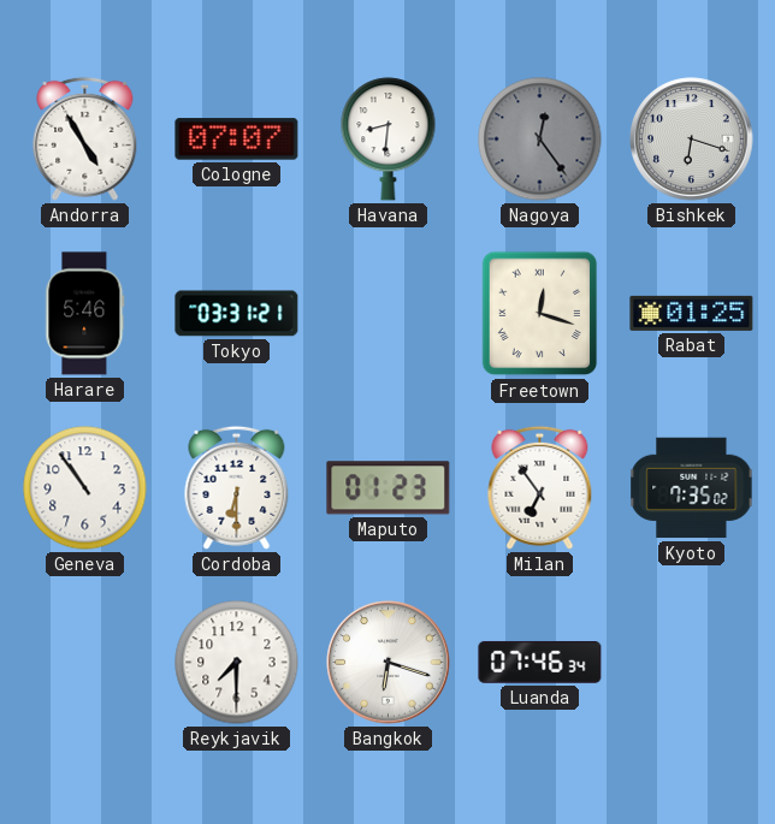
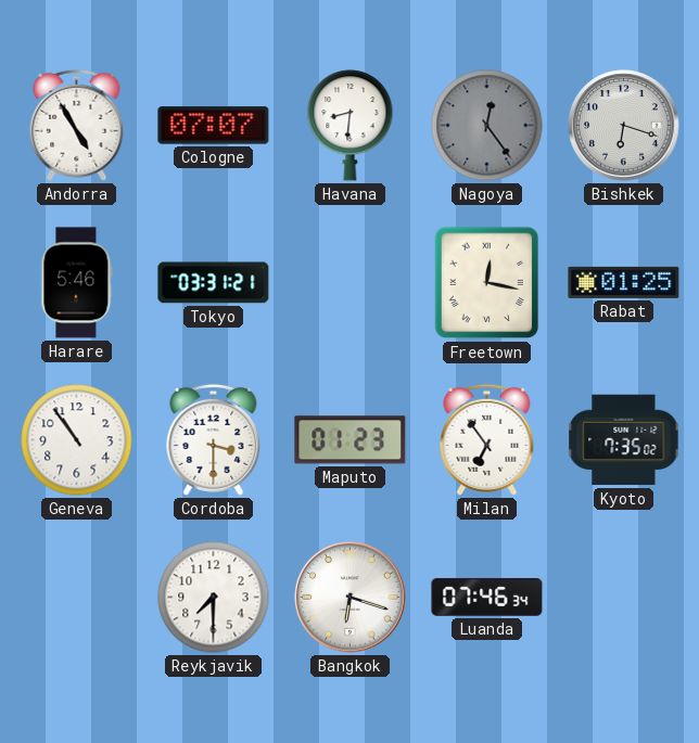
Freetown: 12:18 -> 12:17 (487, 283)
Cordoba: 6:30 -> 3:30 (214, 439)
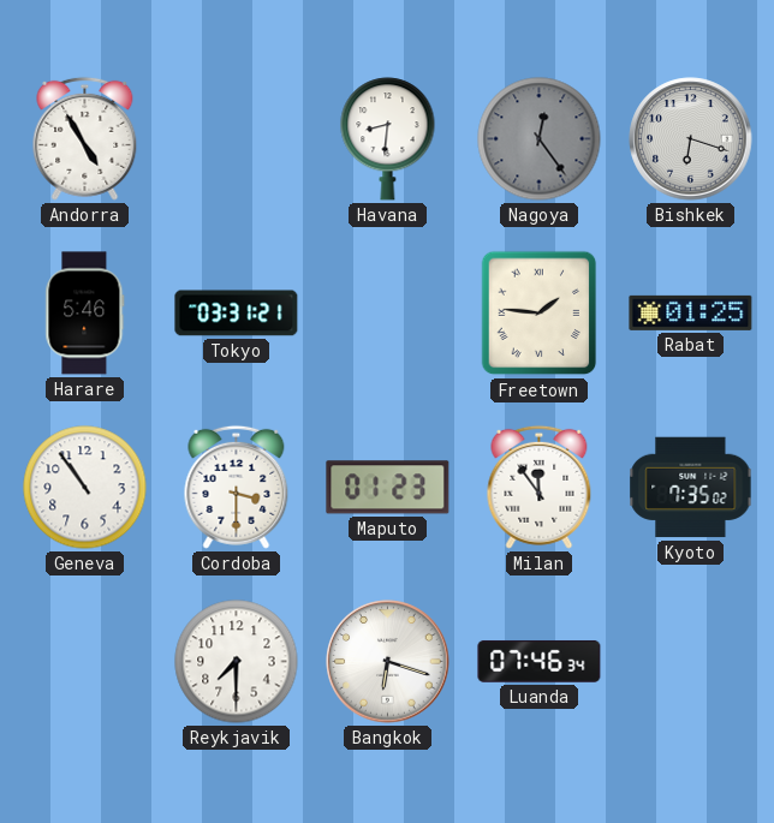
Cologne: 07:07 -> none (214, 126)
Freetown: 12:17 -> 1:46 (540, 314)
Milan: 6:54 -> 11:54 (540, 487)
